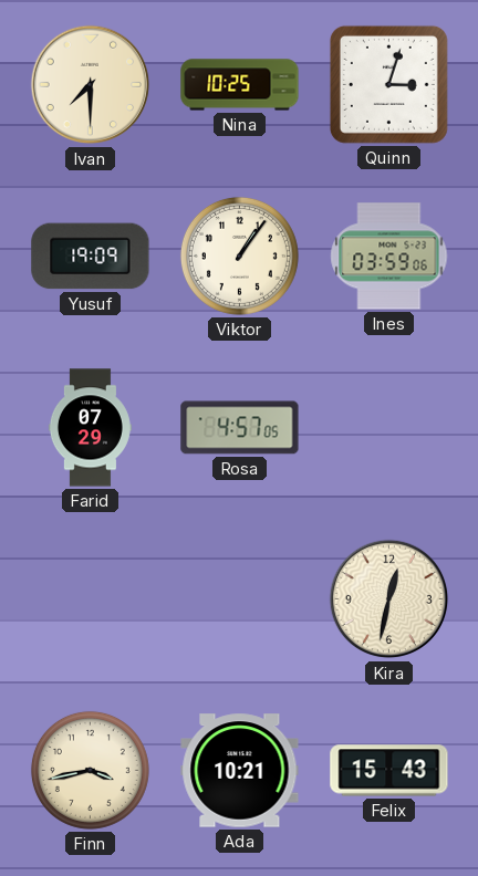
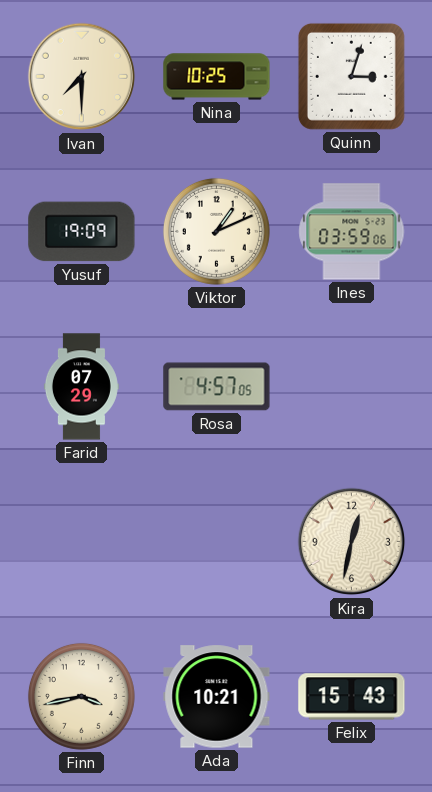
Viktor: 1:06 -> 1:11 (216, 231)
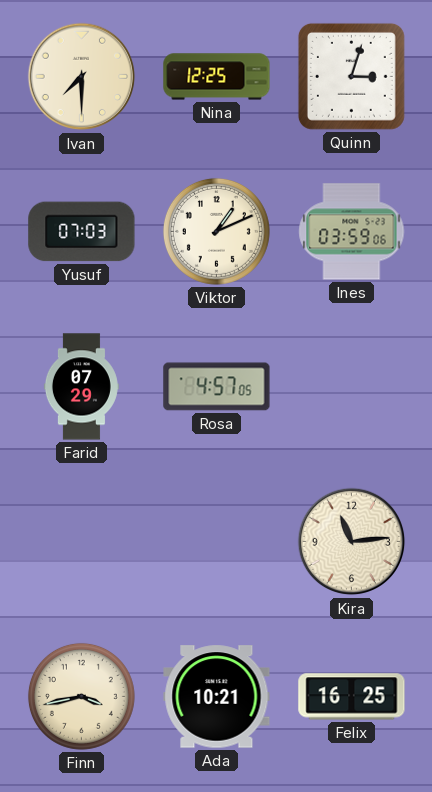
Nina: 10:25 -> 12:25 (217, 77)
Yusuf: 19:09 -> 07:03 (82, 232)
Kira: 12:32 -> 11:14 (352, 542)
Felix: 15:43 -> 16:25 (352, 697)
